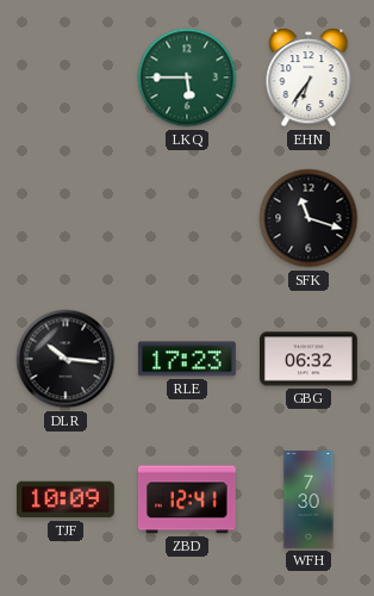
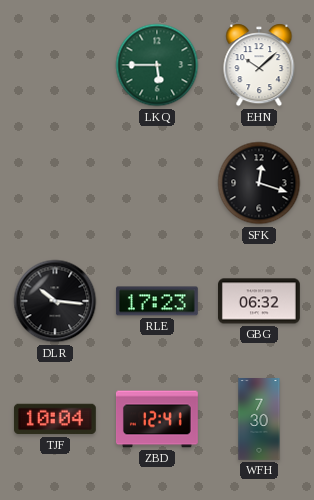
EHN: 6:36 -> 10:08 (259, 65)
SFK: 11:18 -> 12:18 (259, 183)
TJF: 10:09 -> 10:04 (55, 419)
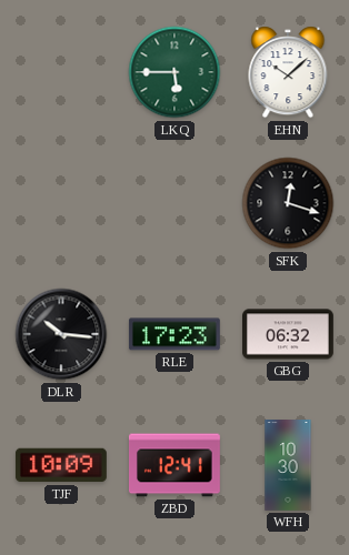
TJF: 10:04 -> 10:09 (61, 465)
WFH: 7:30 -> 10:30 (288, 466)
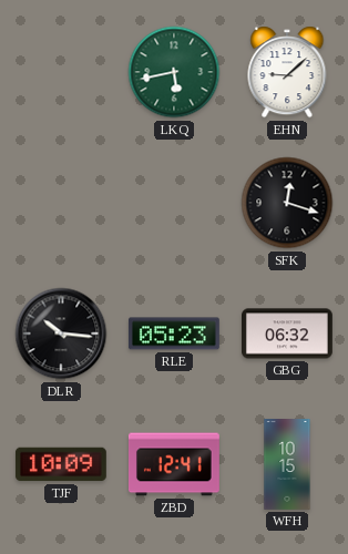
LKQ: 5:45 -> 5:43 (174, 72)
EHN: 10:08 -> 9:08 (287, 72)
RLE: 17:23 -> 05:23 (174, 334)
WFH: 10:30 -> 10:15 (287, 465)
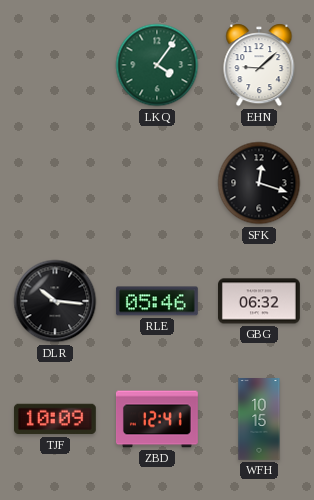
LKQ: 5:43 -> 4:06 (157, 65)
RLE: 05:23 -> 05:46 (157, 301)
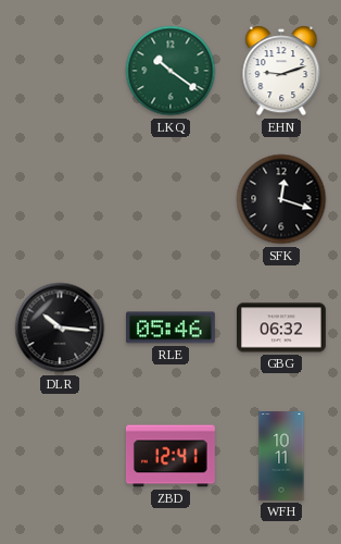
LKQ: 4:06 -> 10:21 (171, 71)
EHN: 9:08 -> 9:12 (281, 71)
TJF: 10:09 -> none (55, 419)
WFH: 10:15 -> 10:11 (281, 457)
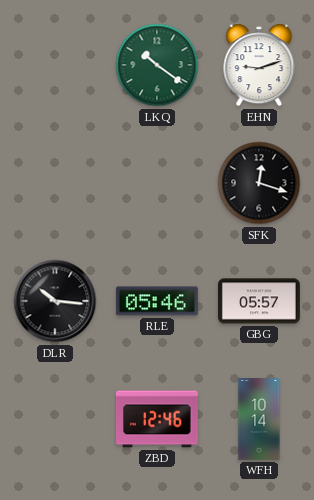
GBG: 06:32 -> 05:57 (260, 301)
ZBD: 12:41 -> 12:46 (158, 419)
WFH: 10:11 -> 10:14 (259, 420)
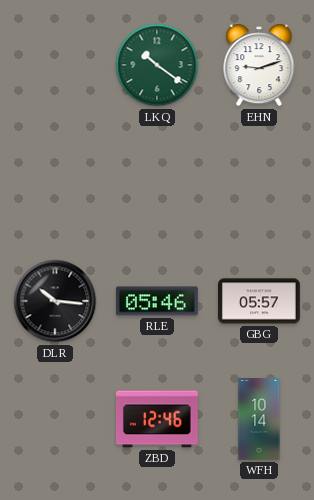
SFK: 12:18 -> none (259, 183)
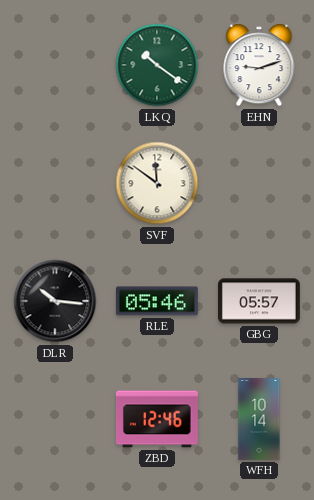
SVF: none -> 11:51 (157, 183)
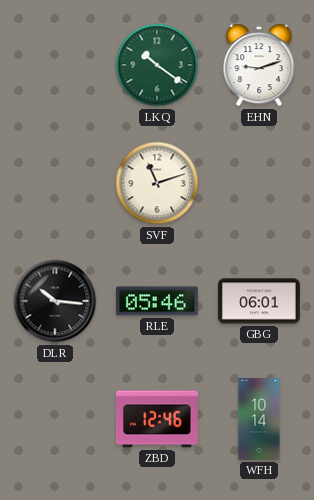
SVF: 11:51 -> 11:12 (157, 183)
GBG: 05:57 -> 06:01 (260, 301)
